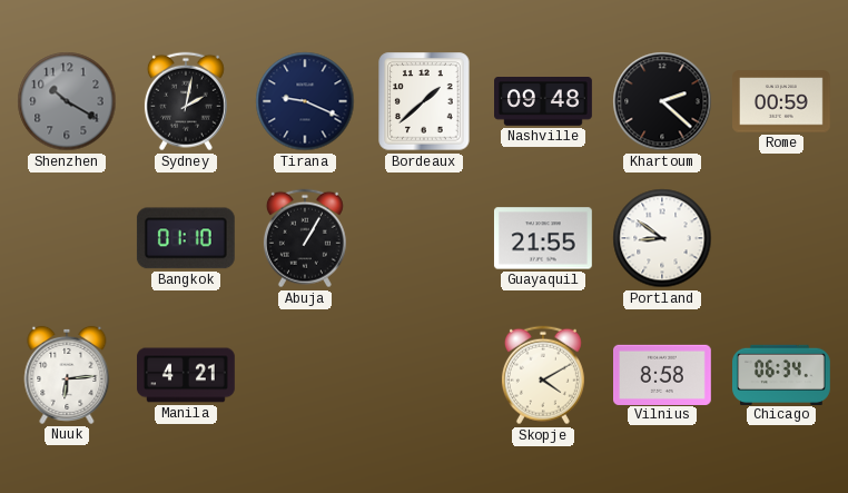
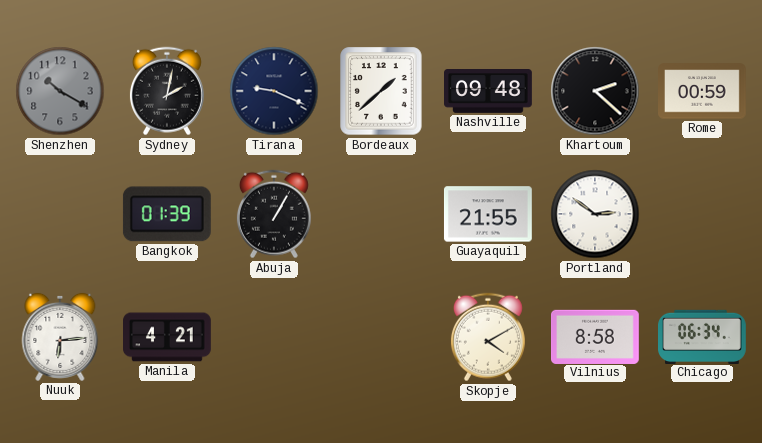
Bangkok: 01:10 -> 01:39 (167, 214)
Portland: 8:51 -> 2:51 (595, 214)
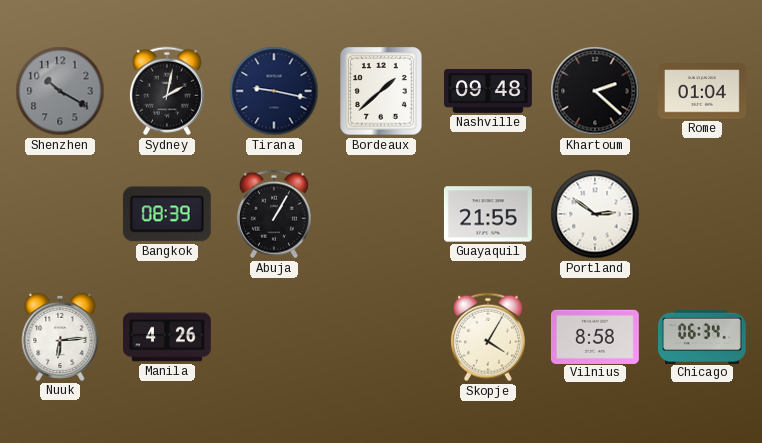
Tirana: 9:19 -> 9:17 (274, 91)
Rome: 00:59 -> 01:04 (703, 91)
Bangkok: 01:39 -> 08:39 (167, 214)
Manila: 4:21 -> 4:26 (168, 337)
Skopje: 4:10 -> 4:05 (488, 337)
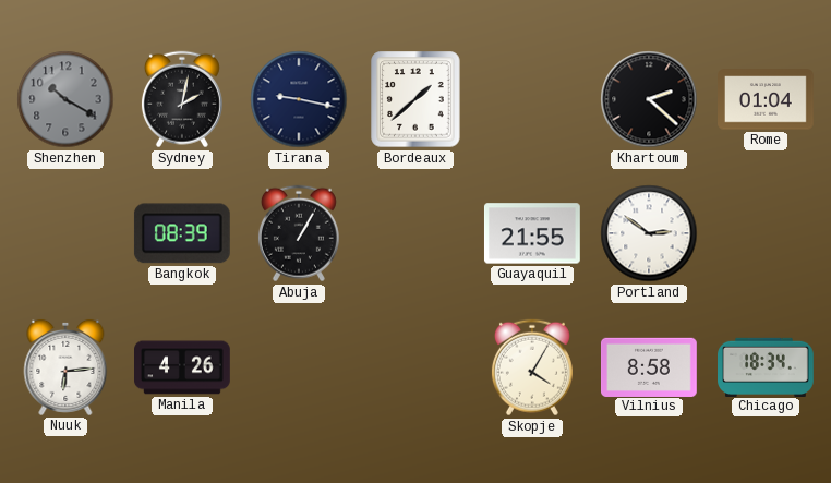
Nashville: 09:48 -> none (489, 92)
Chicago: 06:34 -> 18:34 (767, 366)
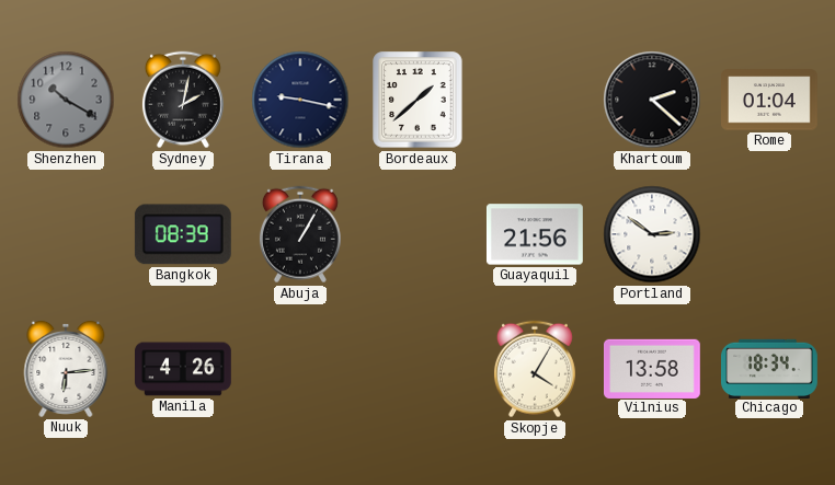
Guayaquil: 21:55 -> 21:56 (535, 234)
Vilnius: 8:58 -> 13:58 (653, 368)
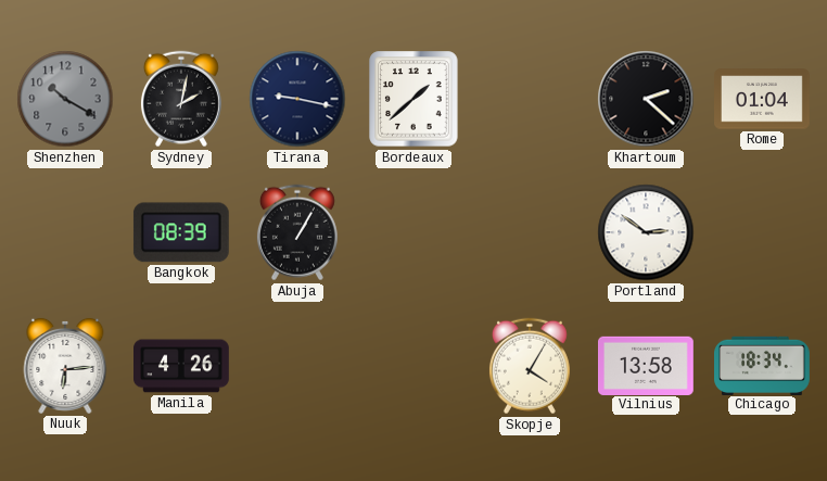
Guayaquil: 21:56 -> none (535, 234)
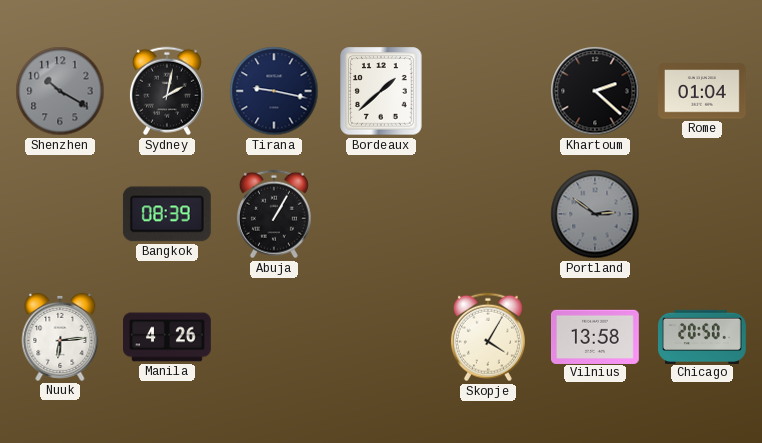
Portland dial: white -> grey (595, 214)
Chicago: 18:34 -> 20:50 (703, 336)
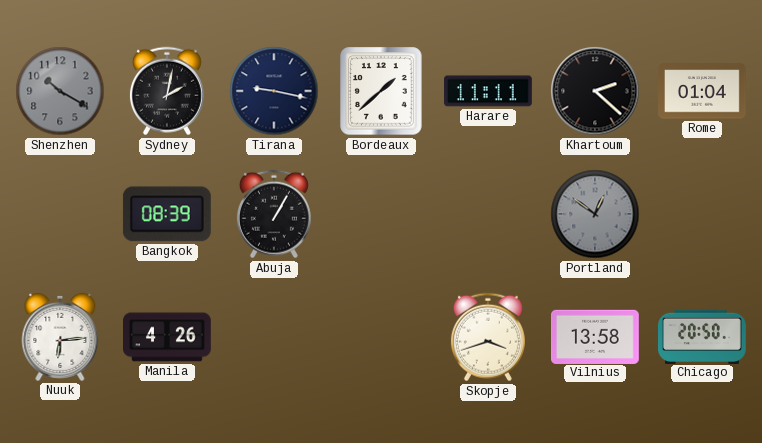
Harare: none -> 11:11 (489, 91)
Portland: 2:51 -> 12:51 (595, 214)
Skopje: 4:05 -> 3:42 (488, 337)
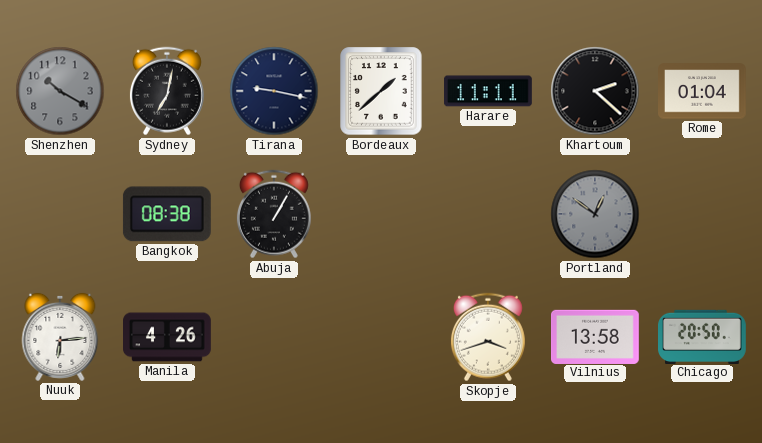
Sydney: 2:02 -> 7:02 (167, 91)
Bangkok: 08:39 -> 08:38 (167, 214)
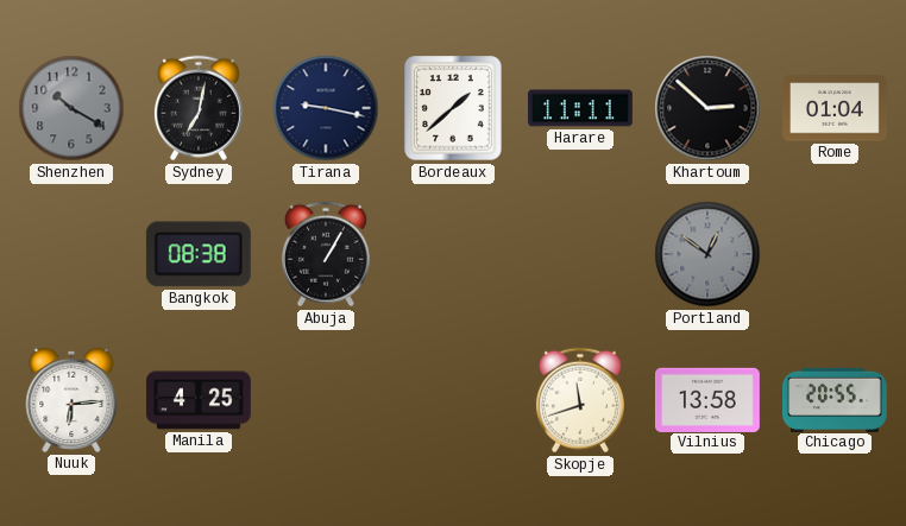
Khartoum: 2:22 -> 2:52 (707, 108)
Manila: 4:26 -> 4:25 (200, 400)
Skopje: 3:42 -> 11:42 (580, 400)
Chicago: 20:50 -> 20:55 (836, 399)
